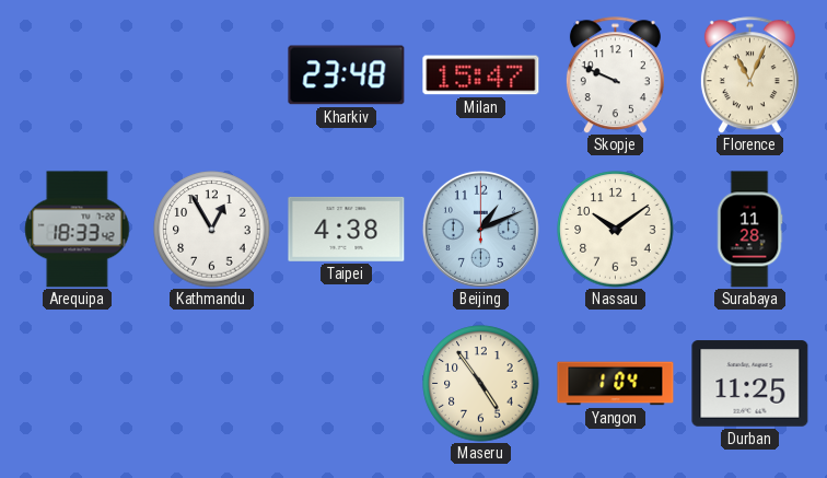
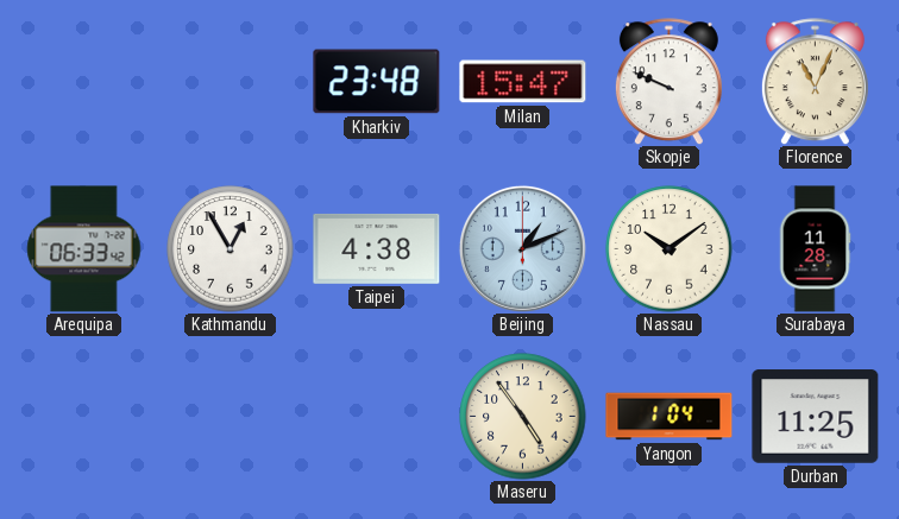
Arequipa: 18:33 -> 06:33 (84, 249)
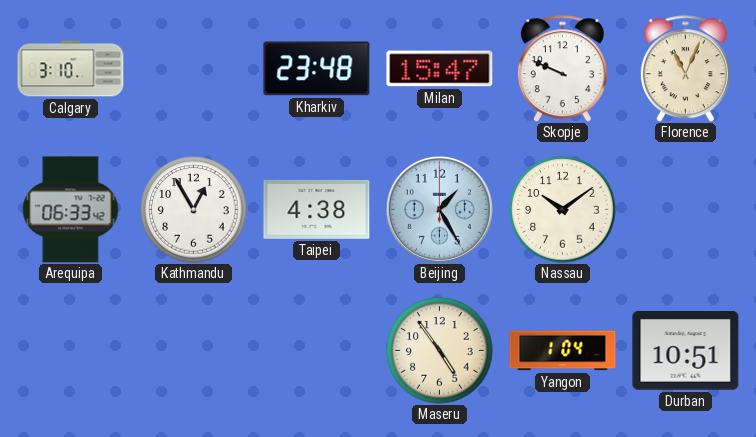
Calgary: none -> 3:10 (71, 69)
Beijing: 1:11 -> 1:25 (439, 209)
Surabaya: 11:28 -> none (815, 249)
Durban: 11:25 -> 10:51 (686, 351)
